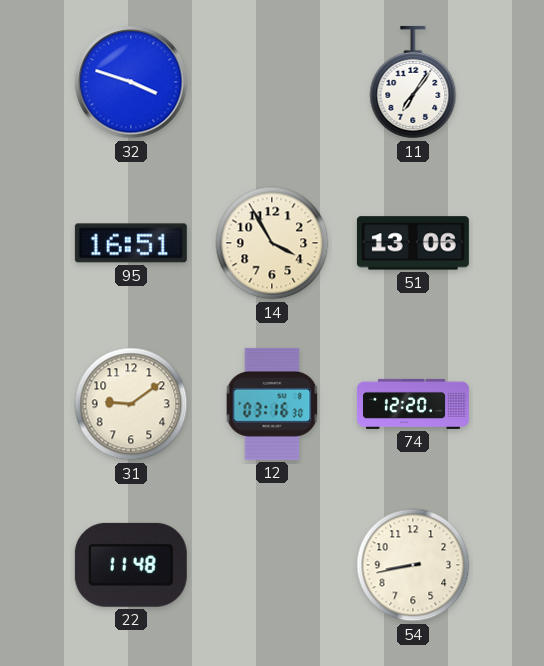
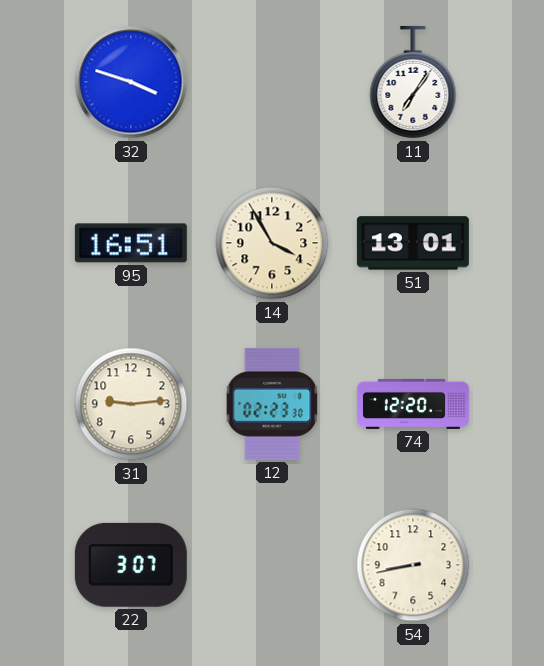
51: 13:06 -> 13:01 (413, 243)
31: 9:09 -> 9:14 (131, 404)
12: 03:16 -> 02:23 (272, 404)
22: 11:48 -> 3:07 (131, 565)
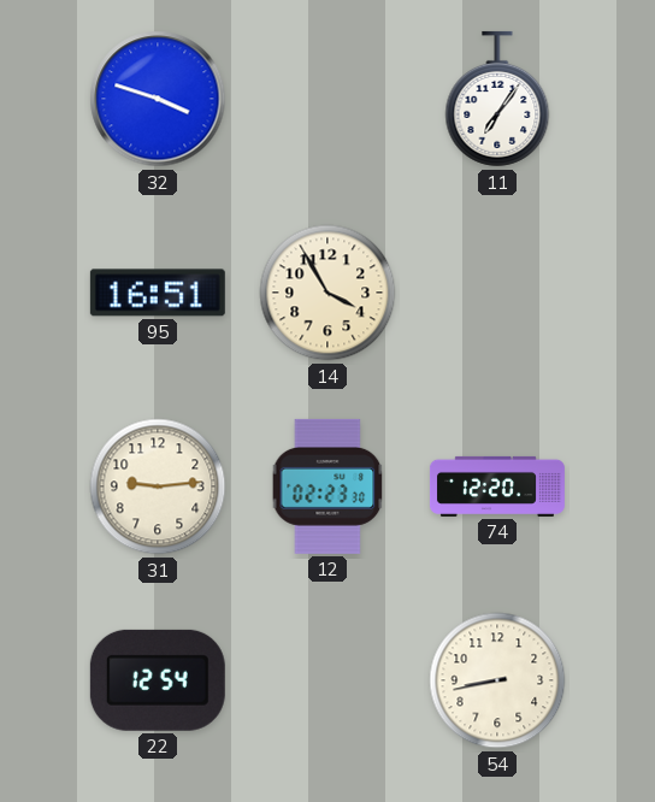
51: 13:01 -> none (413, 243)
22: 3:07 -> 12:54 (158, 680)
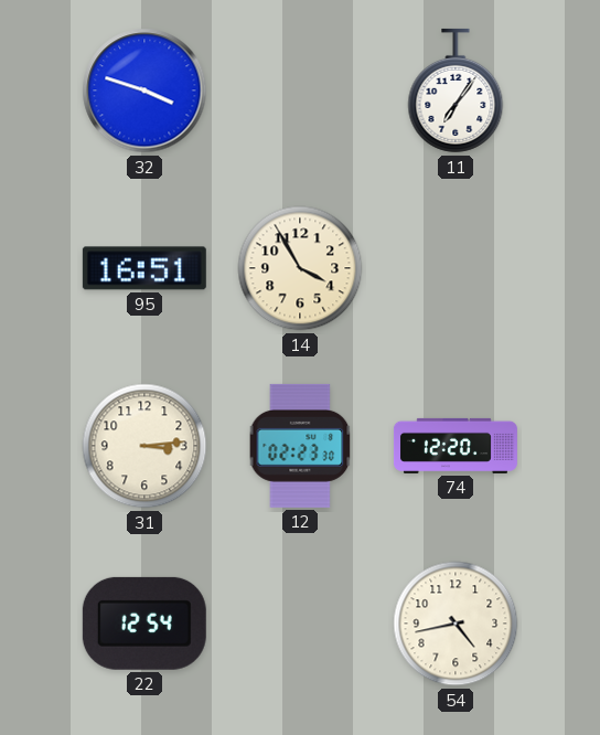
31: 9:14 -> 3:14 (144, 446)
54: 8:43 -> 4:43 (456, 624)
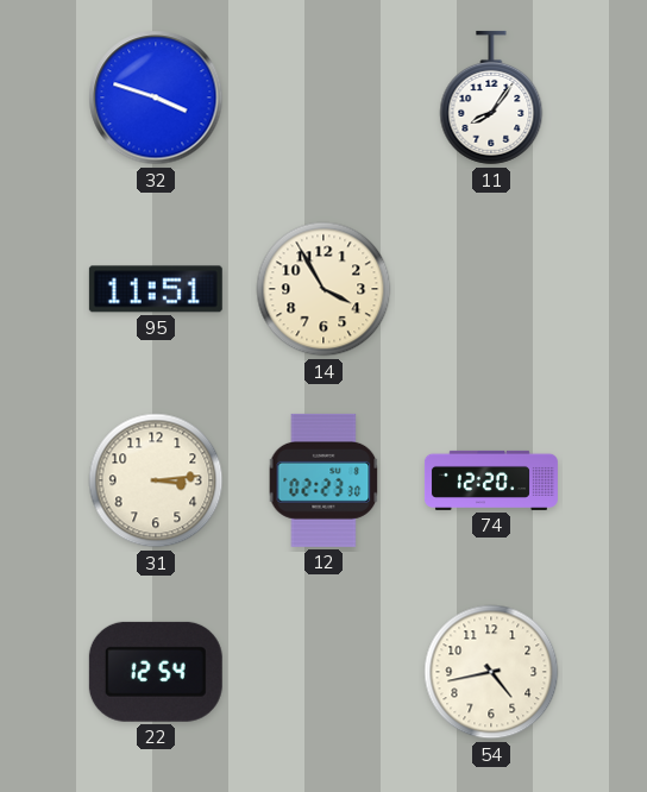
11: 7:06 -> 8:06 (491, 98)
95: 16:51 -> 11:51 (156, 289)
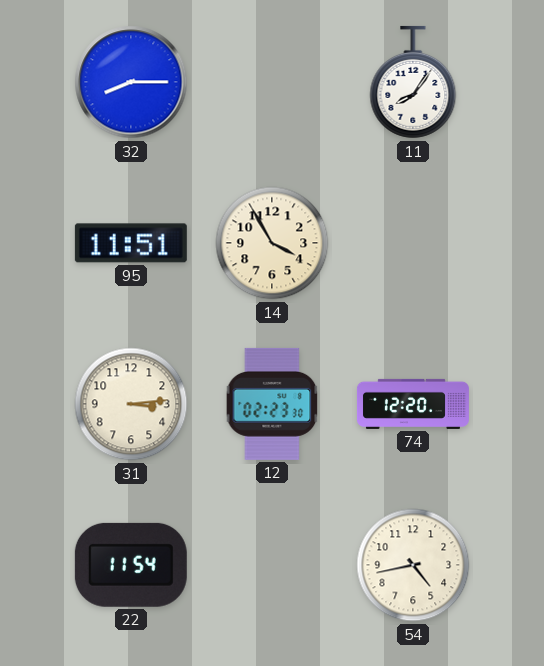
32: 3:48 -> 8:15 (131, 82)
22: 12:54 -> 11:54 (131, 565)
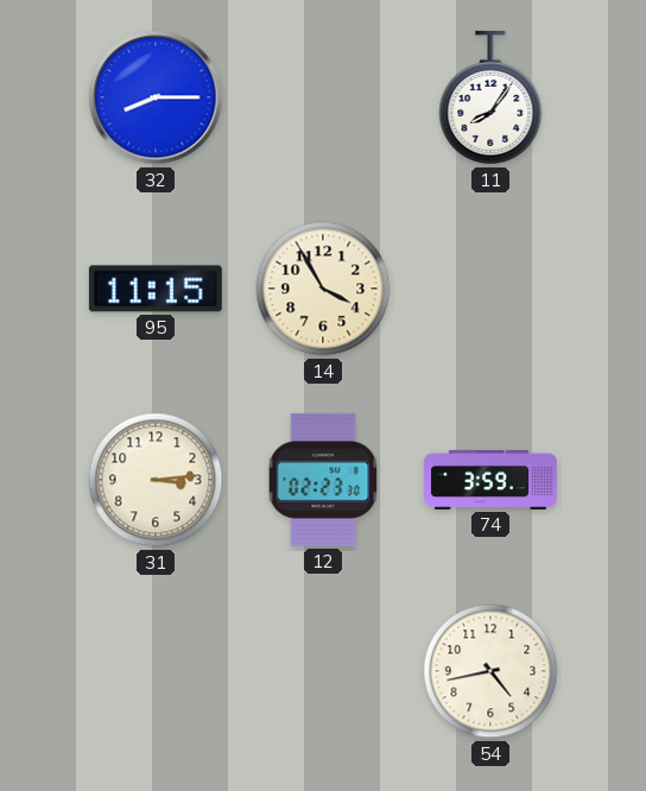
95: 11:51 -> 11:15 (156, 289)
74: 12:20 -> 3:59 (490, 480)
22: 11:54 -> none (131, 565)
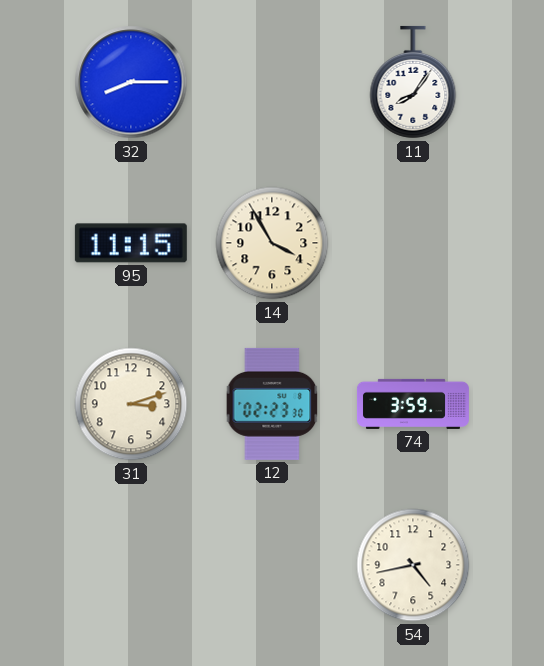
31: 3:14 -> 3:12 (131, 404)
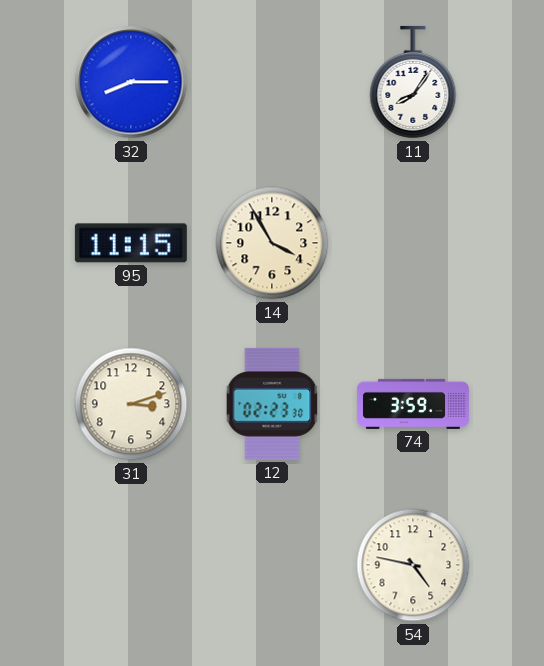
54: 4:43 -> 4:47 (413, 565)
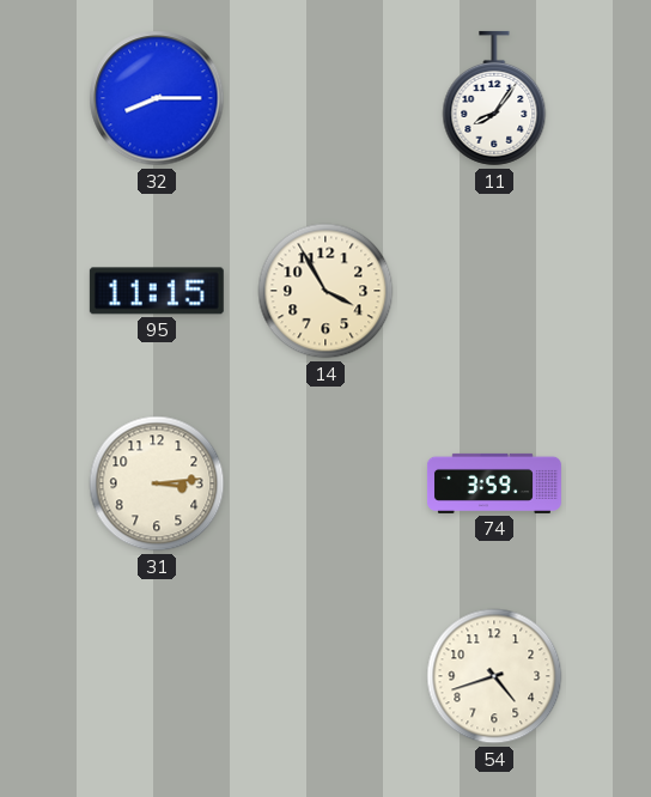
31: 3:12 -> 3:14 (157, 483)
12: 02:23 -> none (272, 404)
54: 4:47 -> 4:42 (494, 676)
